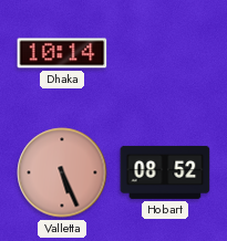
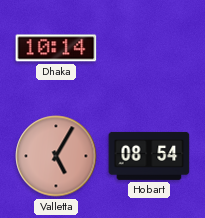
Valletta: 5:26 -> 5:05 (56, 156)
Hobart: 08:52 -> 08:54 (149, 156)
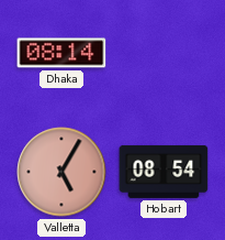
Dhaka: 10:14 -> 08:14 (61, 53)
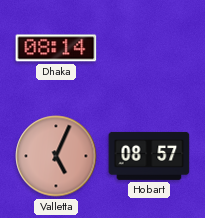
Valletta: 5:05 -> 5:04 (56, 156)
Hobart: 08:54 -> 08:57 (149, 156)
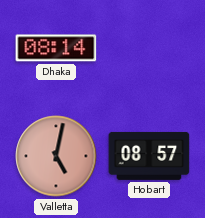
Valletta: 5:04 -> 5:02 (56, 156)
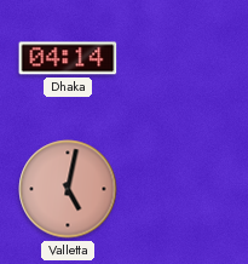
Dhaka: 08:14 -> 04:14 (68, 58)
Hobart: 08:57 -> none (149, 156)
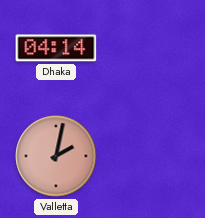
Valletta: 5:02 -> 2:02 (56, 156)
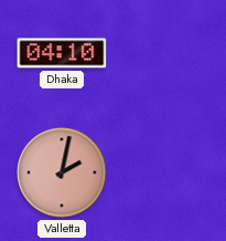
Dhaka: 04:14 -> 04:10 (62, 53)
